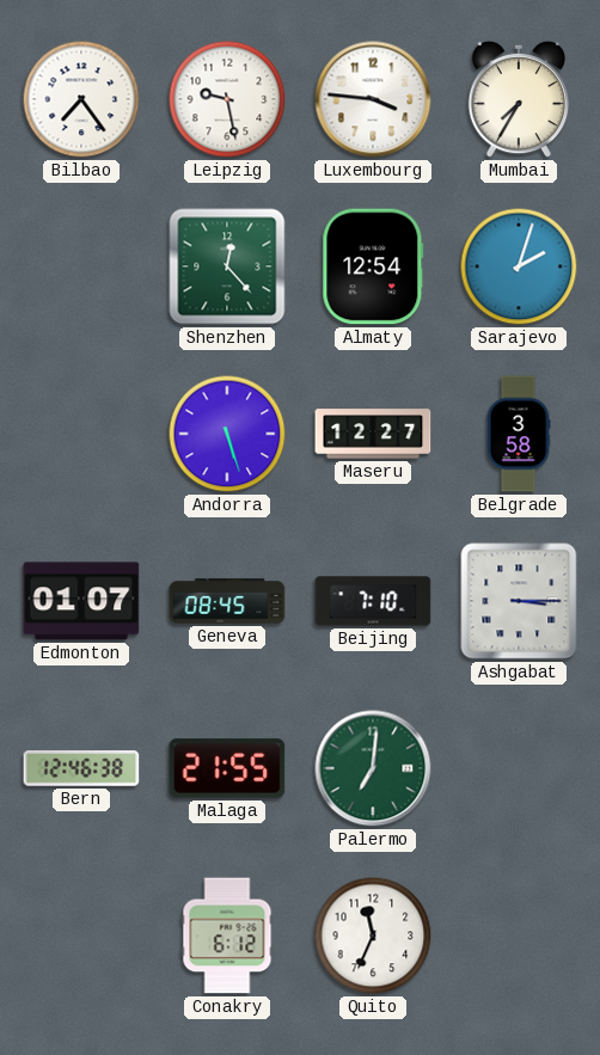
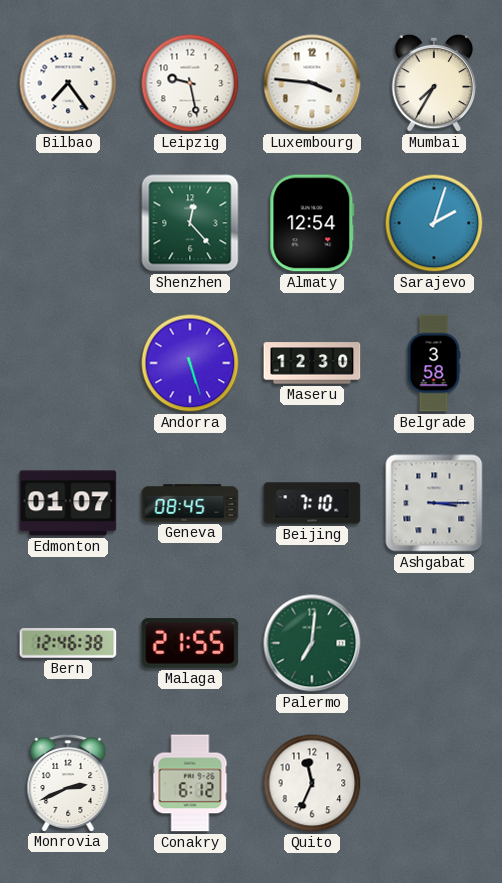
Maseru: 12:27 -> 12:30 (312, 363)
Monrovia: none -> 2:41 (68, 782)
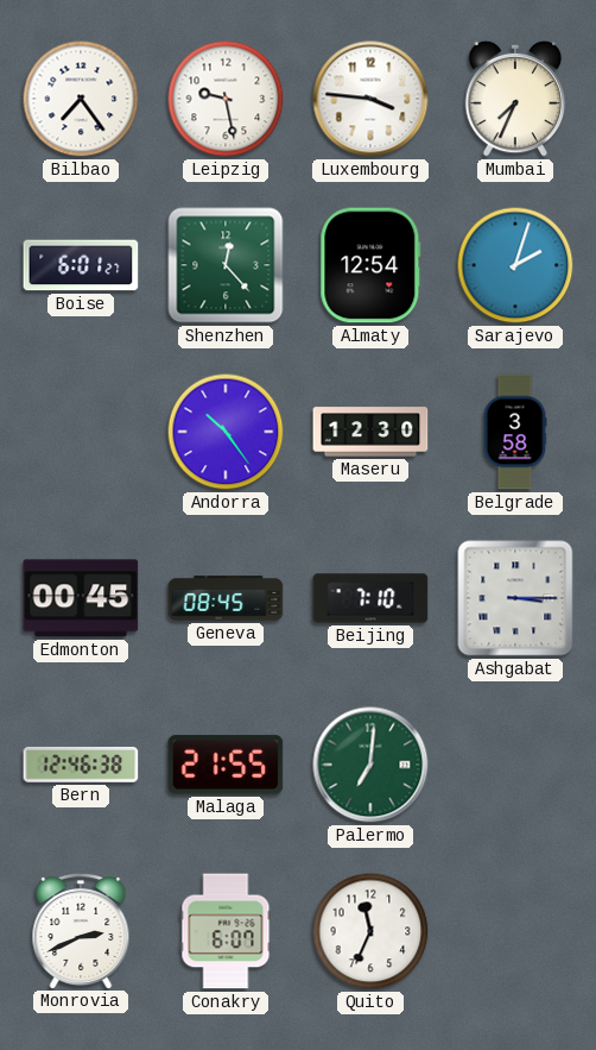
Mumbai: 7:35 -> 7:34 (515, 99)
Boise: none -> 6:01 (81, 265)
Andorra: 5:27 -> 10:24 (226, 432)
Edmonton: 01:07 -> 00:45 (81, 598)
Conakry: 6:12 -> 6:07 (226, 931)
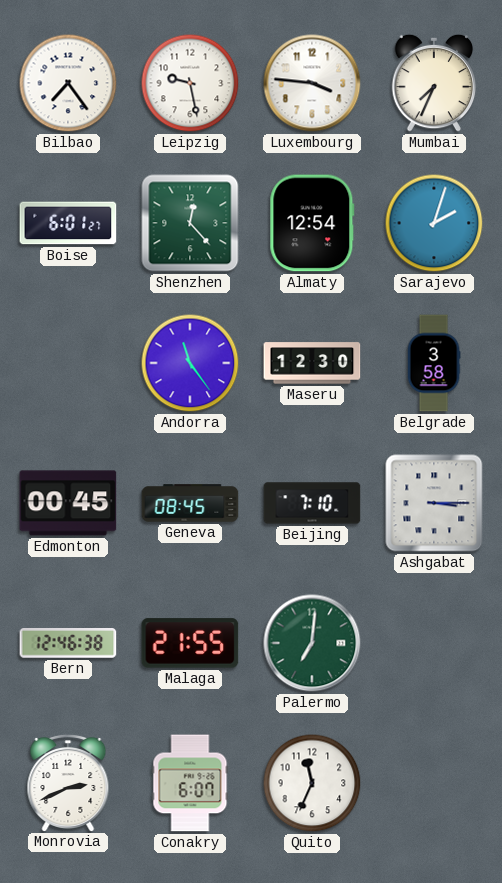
Andorra: 10:24 -> 11:24 (190, 363)
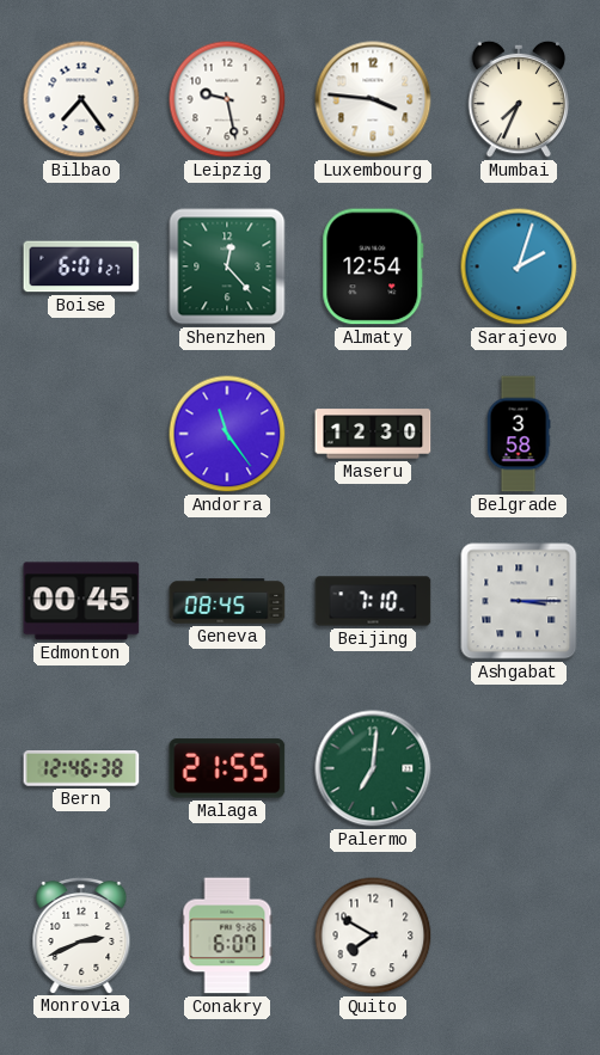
Quito: 11:34 -> 7:50 (373, 936)
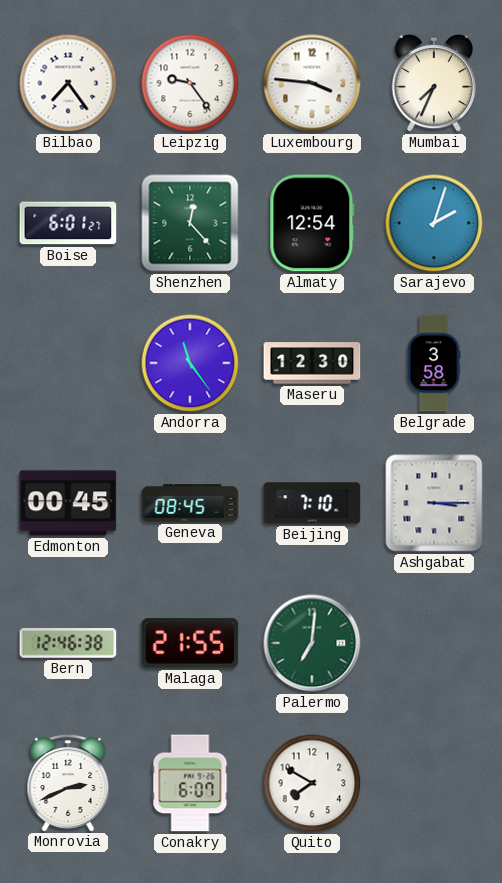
Leipzig: 9:28 -> 9:24 (190, 83)
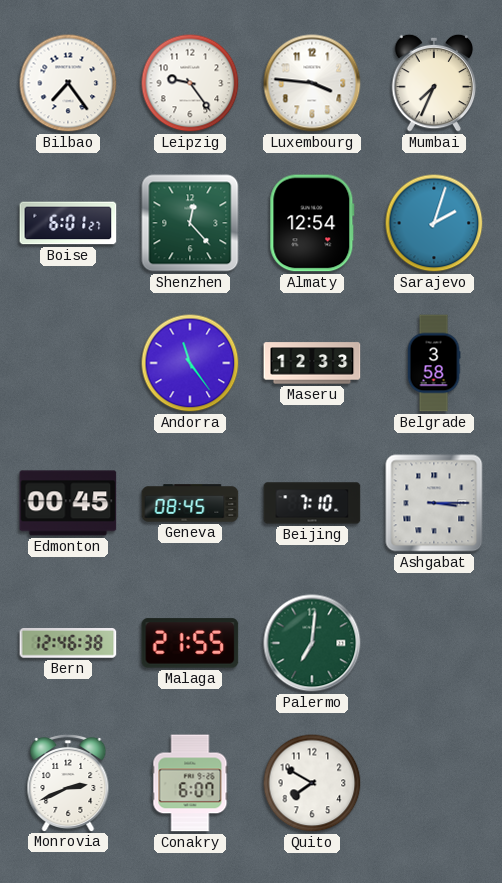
Maseru: 12:30 -> 12:33 (312, 363)
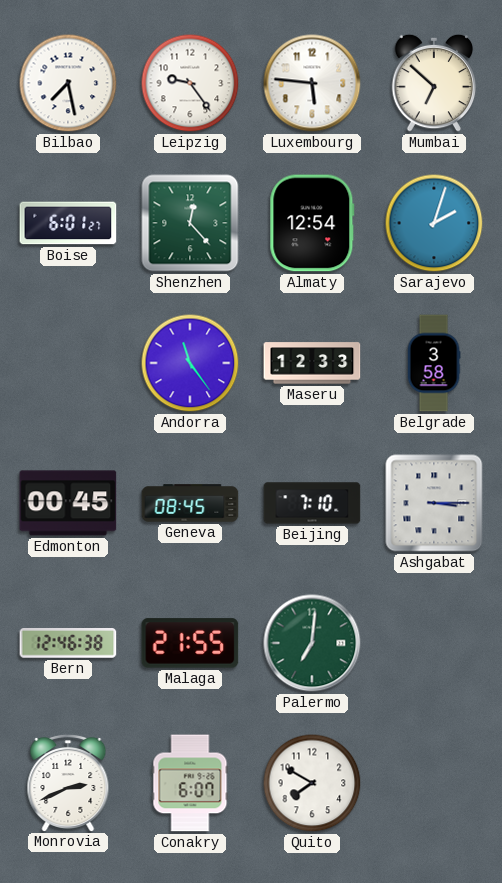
Bilbao: 7:24 -> 7:28 (68, 83)
Luxembourg: 3:46 -> 5:46 (312, 83)
Mumbai: 7:34 -> 6:52 (434, 83)
